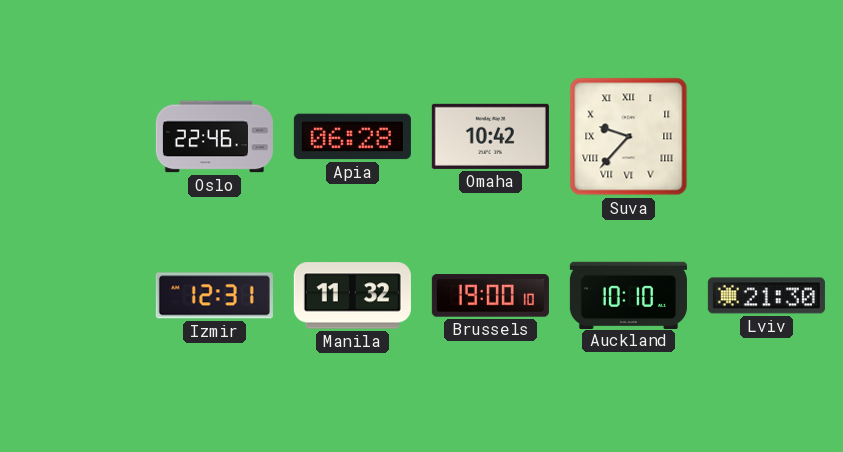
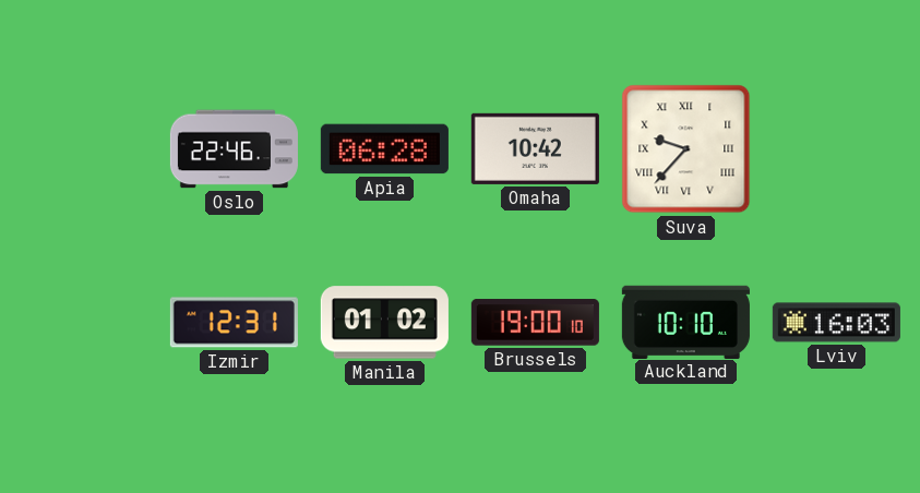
Manila: 11:32 -> 01:02 (384, 323)
Lviv: 21:30 -> 16:03 (836, 323)
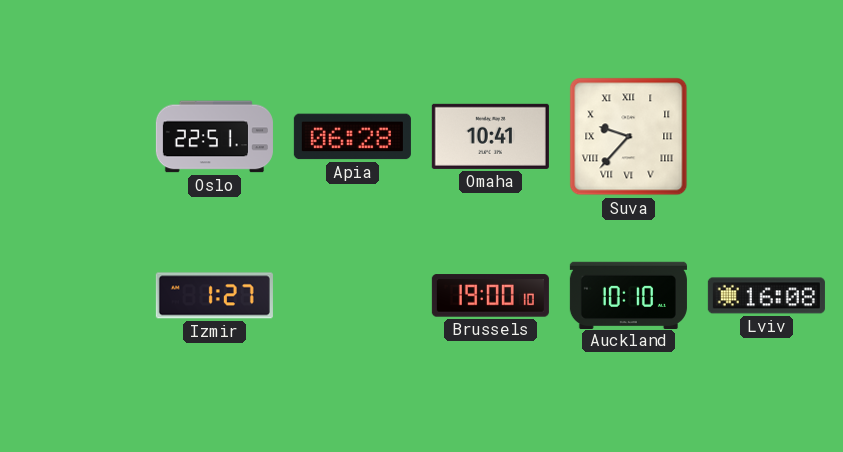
Oslo: 22:46 -> 22:51 (214, 137)
Omaha: 10:42 -> 10:41 (490, 136)
Izmir: 12:31 -> 1:27 (214, 296)
Manila: 01:02 -> none (384, 323)
Lviv: 16:03 -> 16:08 (766, 296)
